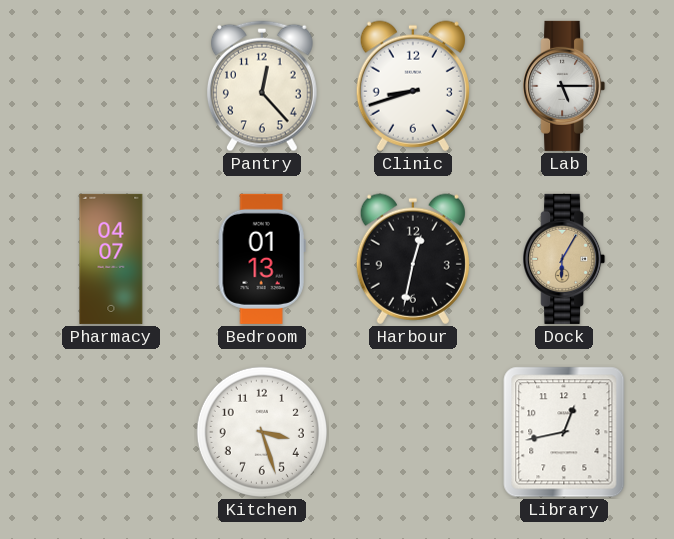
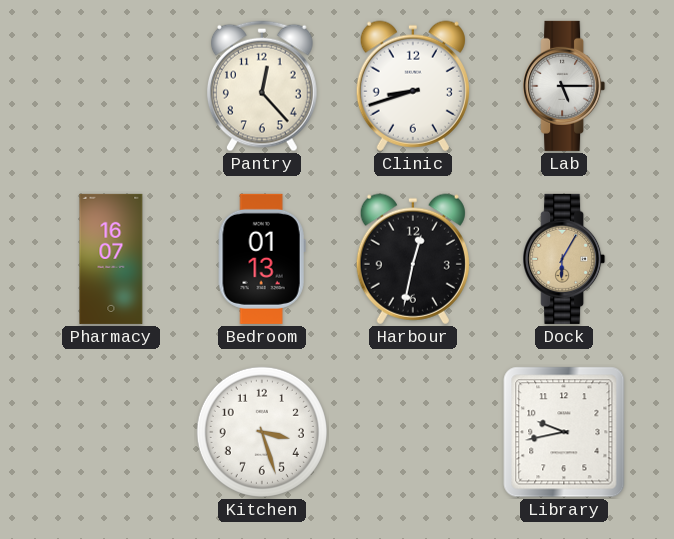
Pharmacy: 04:07 -> 16:07 (111, 259)
Library: 12:43 -> 9:43 (564, 432)
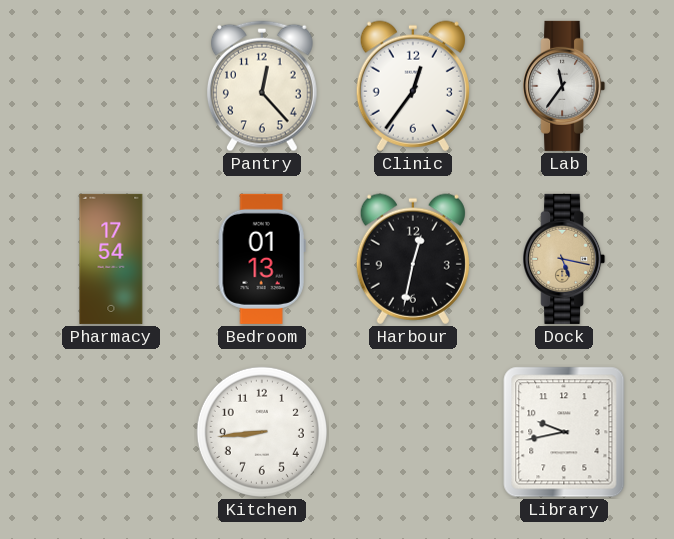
Clinic: 8:42 -> 12:36 (413, 86)
Lab: 5:15 -> 11:36 (564, 86)
Pharmacy: 16:07 -> 17:54 (111, 259)
Dock: 6:05 -> 5:17 (564, 259)
Kitchen: 3:27 -> 8:44 (262, 432)
